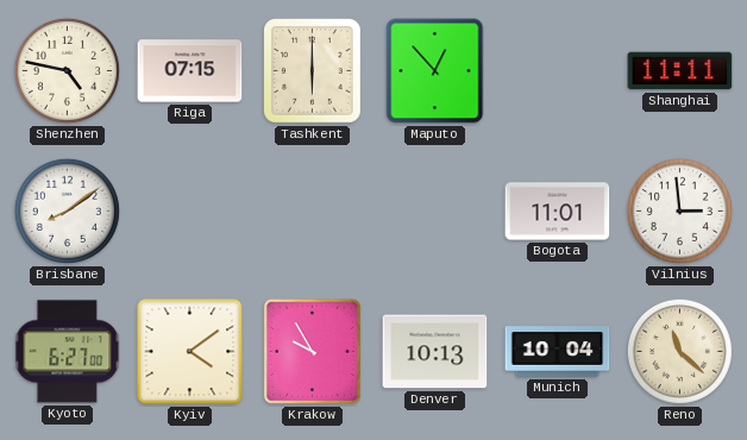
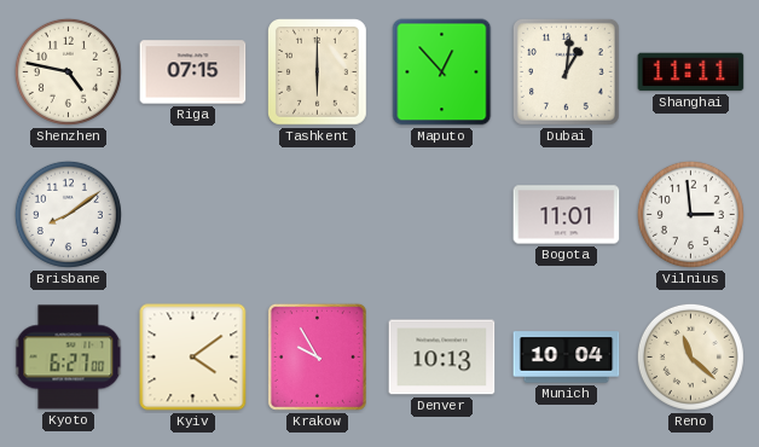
Dubai: none -> 1:01 (566, 71)
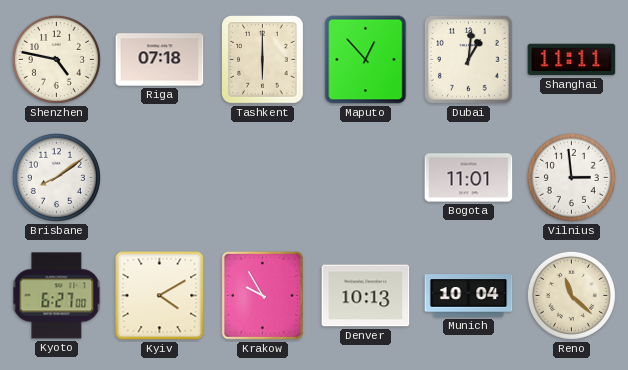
Riga: 07:15 -> 07:18 (160, 60)
Kyiv: 4:09 -> 4:10 (160, 296)
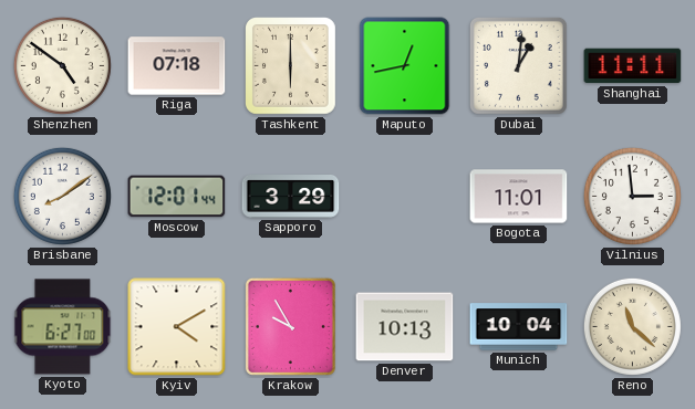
Shenzhen: 4:47 -> 4:51 (62, 65)
Maputo: 12:53 -> 12:43 (405, 66)
Moscow: none -> 12:01 (177, 197)
Sapporo: none -> 3:29 (291, 197)
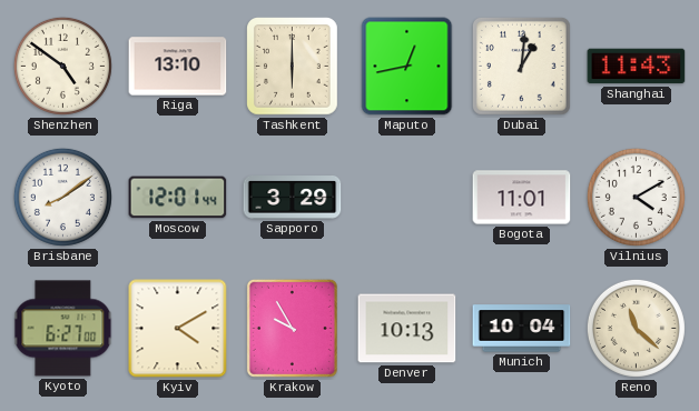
Riga: 07:18 -> 13:10 (178, 67)
Shanghai: 11:11 -> 11:43 (637, 67)
Vilnius: 2:59 -> 4:10 (636, 197)
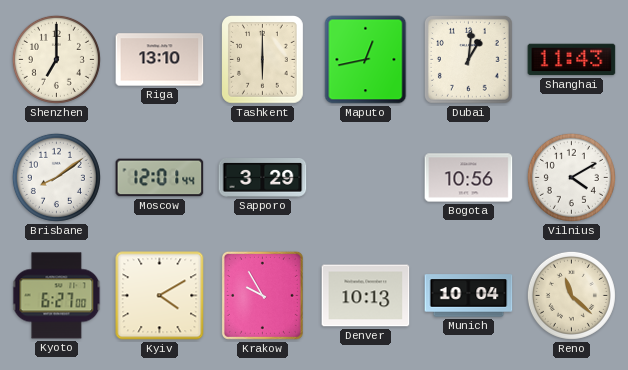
Shenzhen: 4:51 -> 7:00 (56, 59)
Bogota: 11:01 -> 10:56 (469, 178)
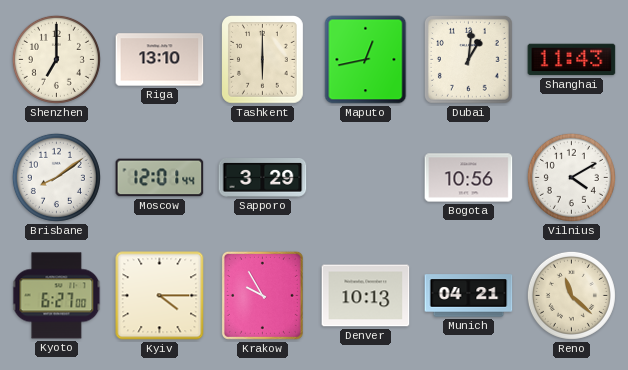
Kyiv: 4:10 -> 4:15 (160, 296)
Munich: 10:04 -> 04:21 (469, 296)
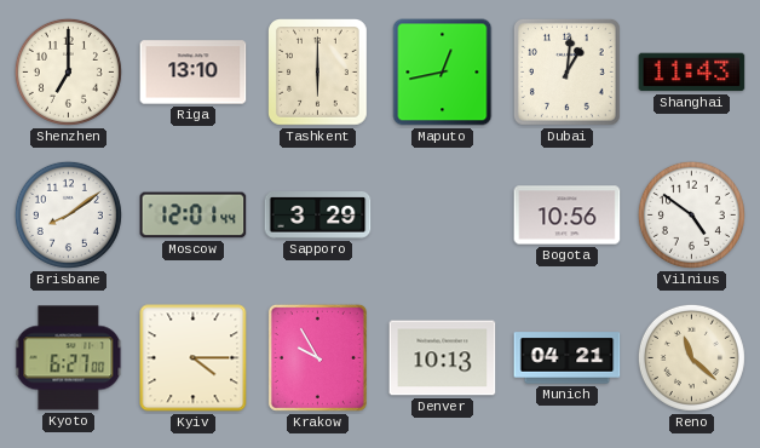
Vilnius: 4:10 -> 4:51 (691, 214)
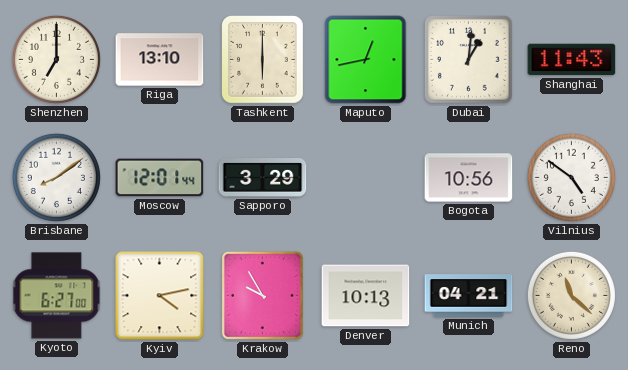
Kyiv: 4:15 -> 4:13 (160, 296)
